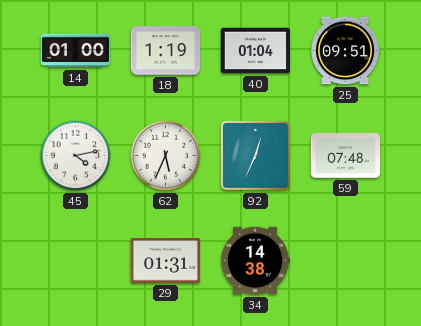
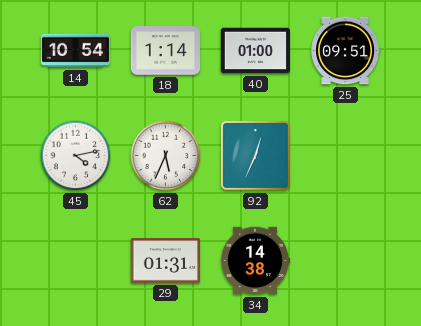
14: 01:00 -> 10:54 (75, 51)
18: 1:19 -> 1:14 (165, 51)
40: 01:04 -> 01:00 (255, 51)
59: 07:48 -> none (345, 156)
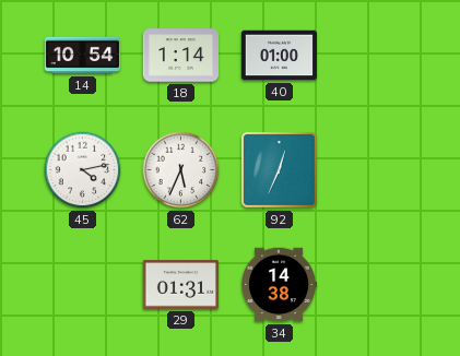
25: 09:51 -> none (345, 51)
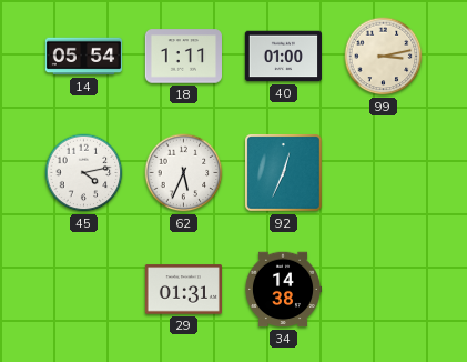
14: 10:54 -> 05:54 (83, 57)
18: 1:14 -> 1:11 (183, 57)
99: none -> 3:13 (384, 57)
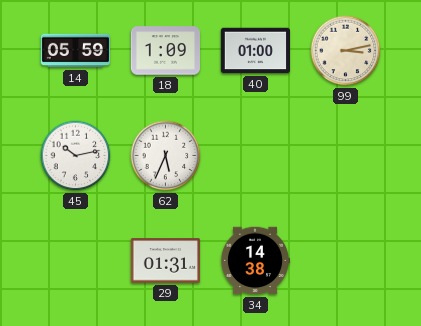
14: 05:54 -> 05:59 (75, 51)
18: 1:11 -> 1:09 (165, 51)
45: 4:13 -> 10:13 (76, 156)
92: 12:34 -> none (284, 173)
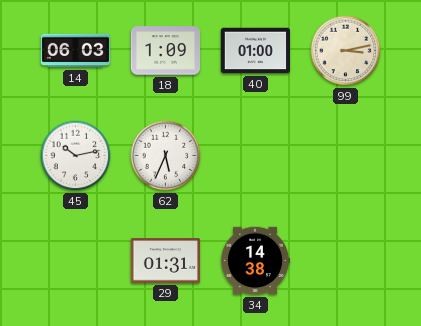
14: 05:59 -> 06:03 (75, 51)
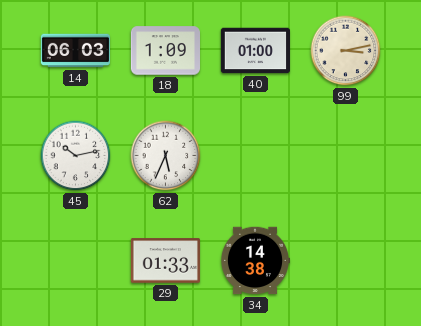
29: 01:31 -> 01:33 (165, 261)
